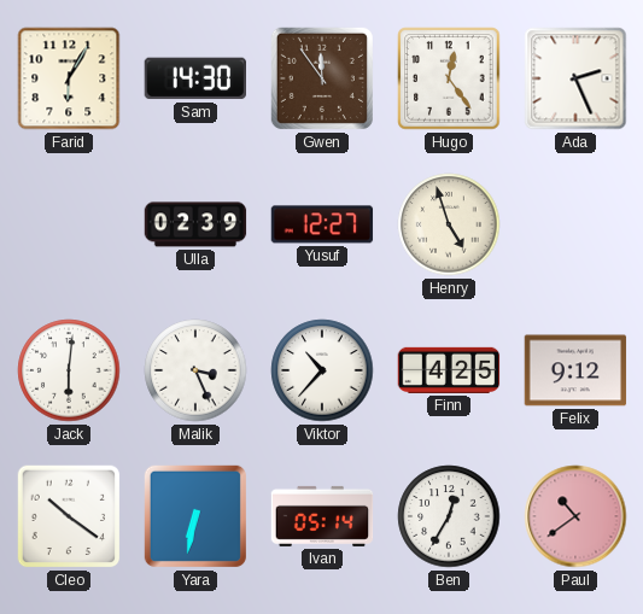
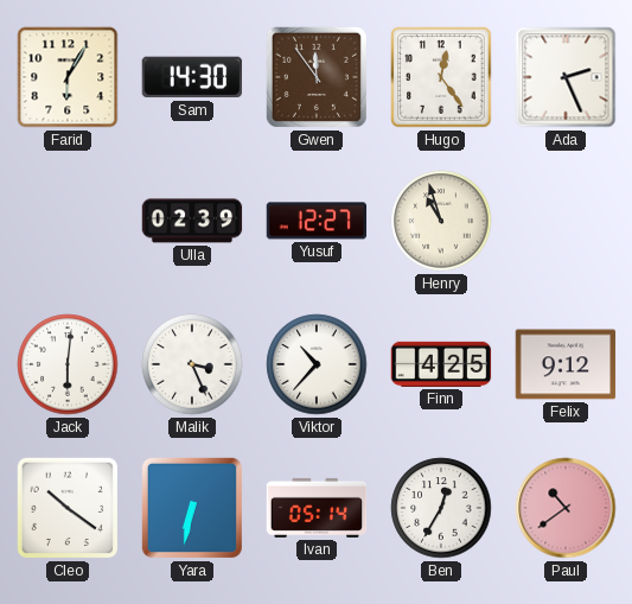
Henry: 4:57 -> 10:57 (441, 221)
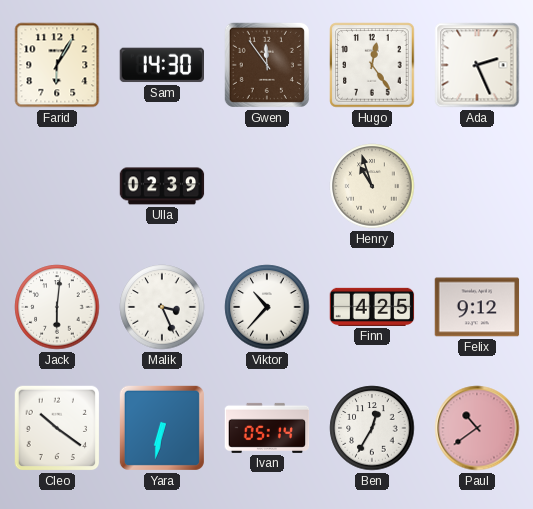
Yusuf: 12:27 -> none (317, 221)
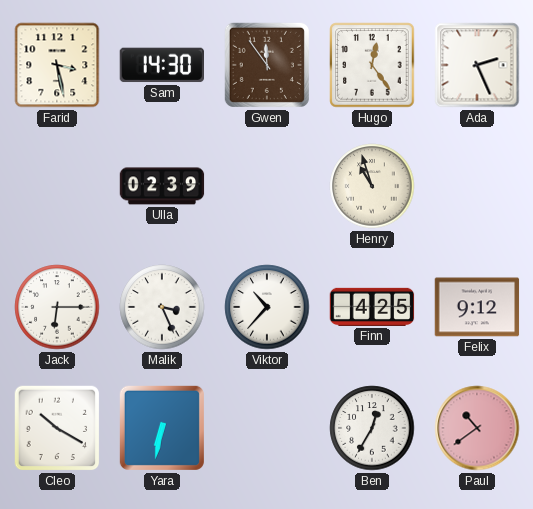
Farid: 6:05 -> 3:28 (57, 65)
Jack: 6:01 -> 6:15 (57, 307)
Cleo: 10:21 -> 10:20 (57, 428)
Ivan: 05:14 -> none (267, 428)
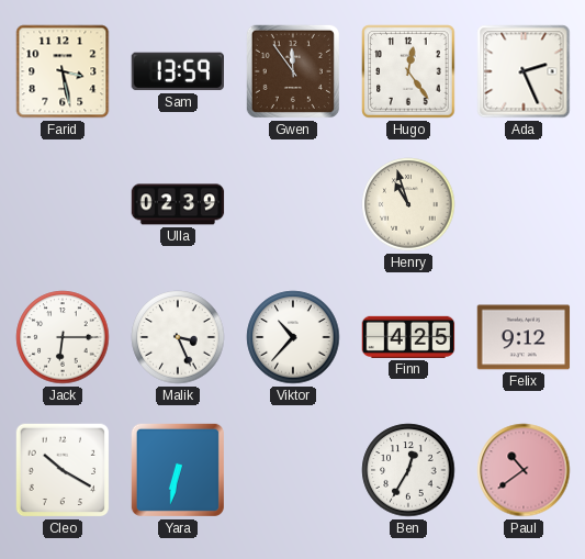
Sam: 14:30 -> 13:59 (177, 71)
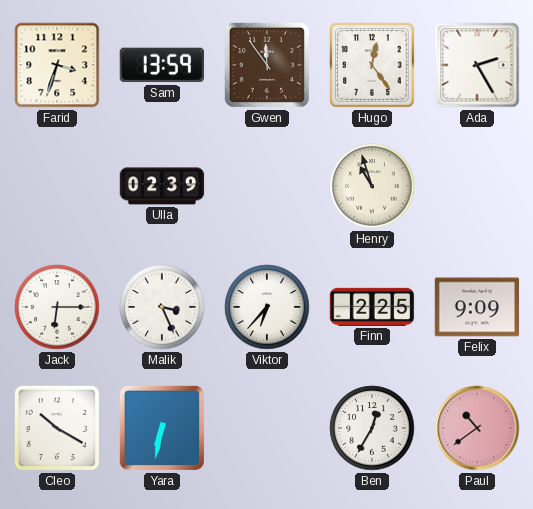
Farid: 3:28 -> 3:33 (57, 65)
Ada: 2:26 -> 2:25 (477, 65)
Viktor: 10:37 -> 6:37 (267, 307)
Finn: 4:25 -> 2:25 (372, 307)
Felix: 9:12 -> 9:09 (477, 307)
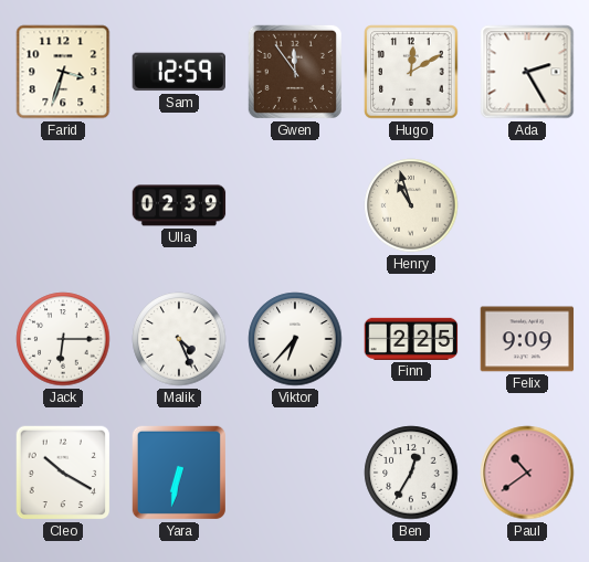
Sam: 13:59 -> 12:59 (178, 72)
Hugo: 12:24 -> 12:10 (411, 72)
Malik: 3:26 -> 4:26 (179, 339)
